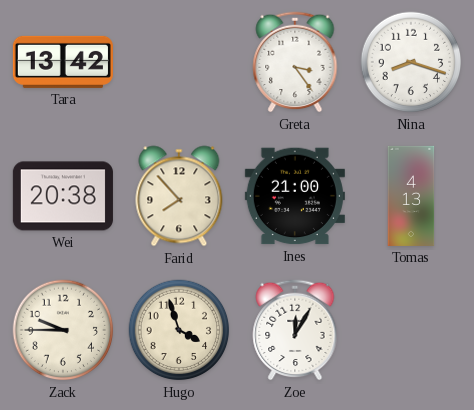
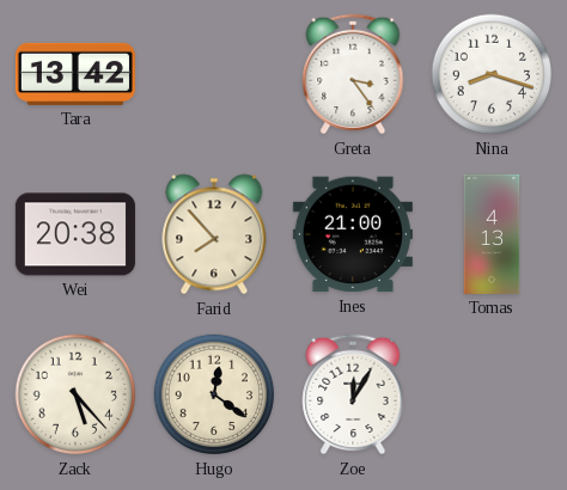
Zack: 9:45 -> 5:23 (75, 394)
Hugo: 3:57 -> 12:21 (214, 394)
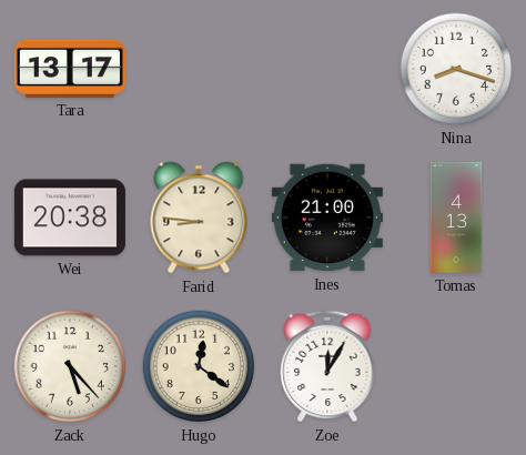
Tara: 13:42 -> 13:17 (70, 69)
Greta: 3:24 -> none (353, 74)
Farid: 7:53 -> 8:46 (199, 218)
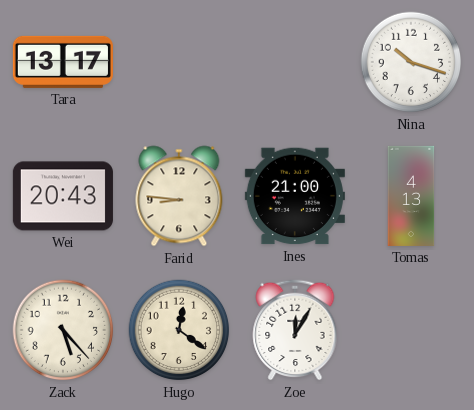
Nina: 8:18 -> 10:18 (411, 62)
Wei: 20:38 -> 20:43 (63, 196)
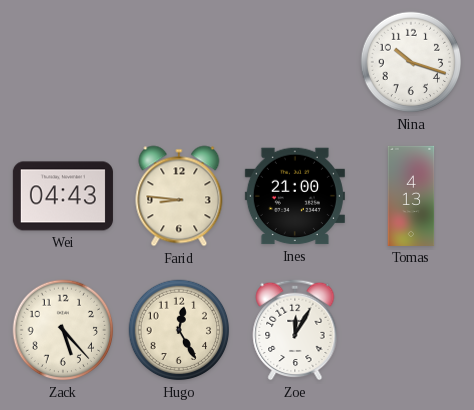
Tara: 13:17 -> none (63, 62)
Wei: 20:43 -> 04:43 (63, 196)
Hugo: 12:21 -> 12:25 (179, 330)
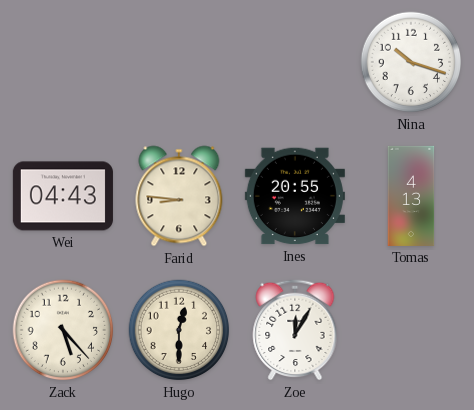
Ines: 21:00 -> 20:55 (295, 196)
Hugo: 12:25 -> 12:30 (179, 330)
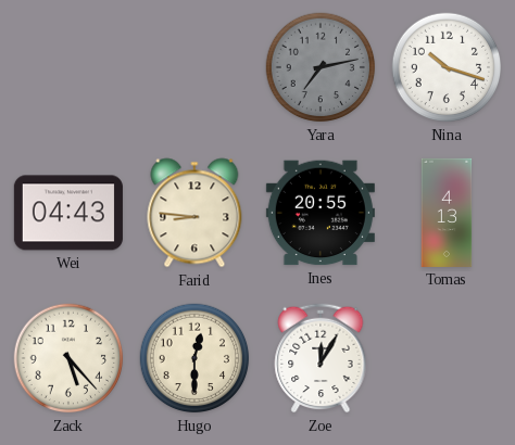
Yara: none -> 7:13 (321, 67)
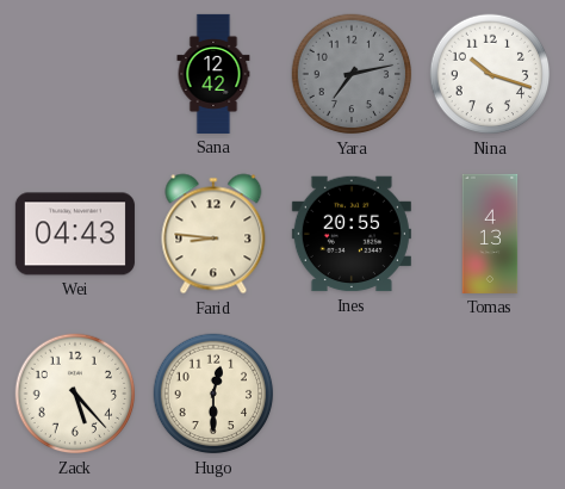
Sana: none -> 12:42 (213, 74)
Zoe: 12:05 -> none (321, 358)
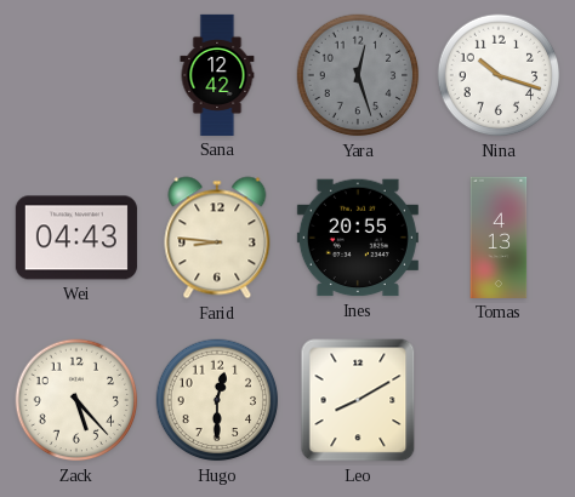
Yara: 7:13 -> 12:27 (358, 75)
Leo: none -> 8:10 (358, 400)
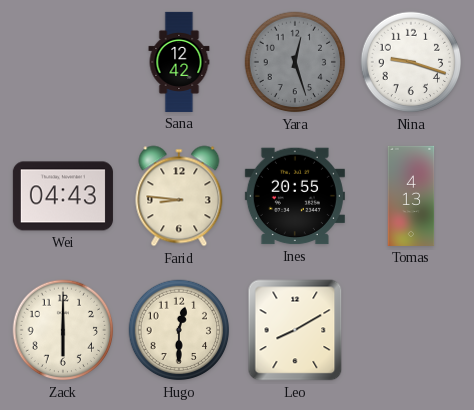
Nina: 10:18 -> 9:18 (411, 62)
Zack: 5:23 -> 6:00 (63, 330)
